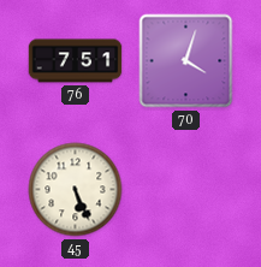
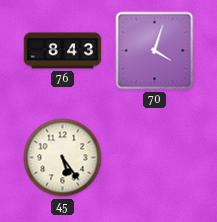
76: 7:51 -> 8:43 (63, 51)
45: 5:26 -> 5:24 (63, 158)
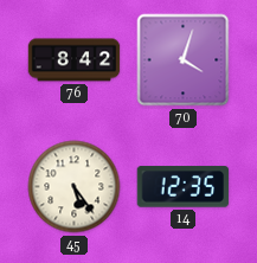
76: 8:43 -> 8:42 (75, 60)
14: none -> 12:35 (184, 187)
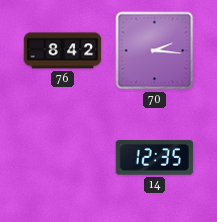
70: 4:03 -> 2:16 (155, 51)
45: 5:24 -> none (75, 187)
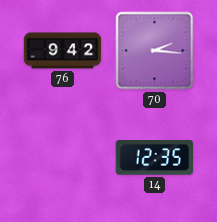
76: 8:42 -> 9:42 (63, 51)
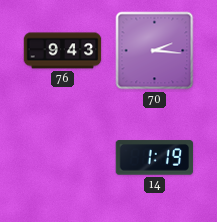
76: 9:42 -> 9:43 (63, 51)
14: 12:35 -> 1:19 (155, 158)
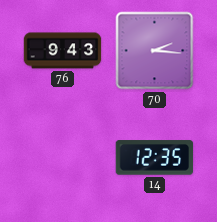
14: 1:19 -> 12:35 (155, 158)
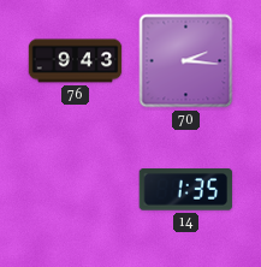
14: 12:35 -> 1:35 (186, 190)
